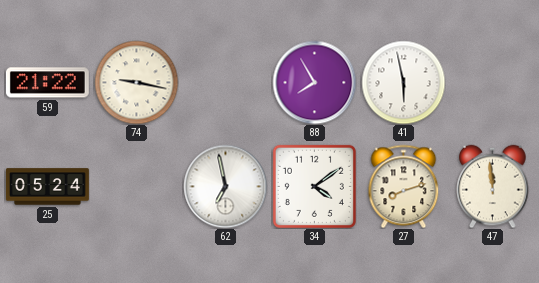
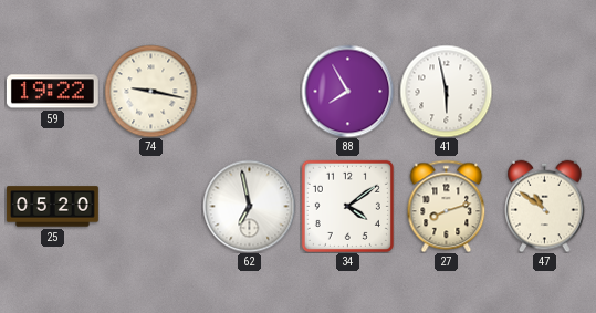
59: 21:22 -> 19:22 (52, 92)
25: 05:24 -> 05:20 (52, 207)
47: 11:59 -> 10:51 (545, 206)
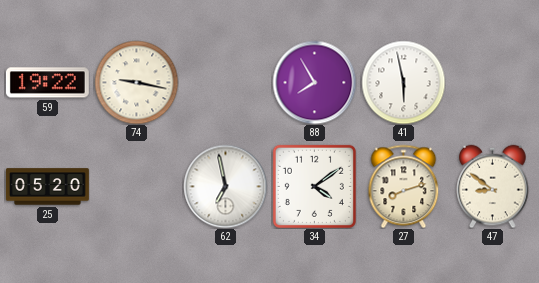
47: 10:51 -> 8:51 (493, 186)
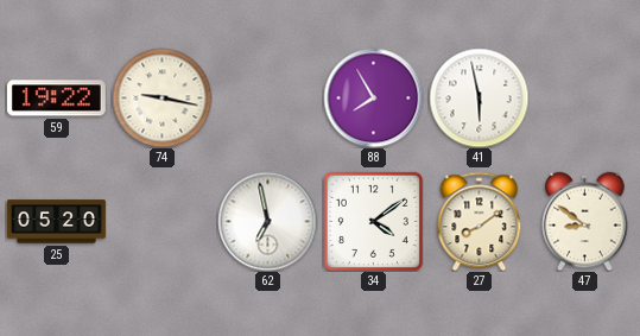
27: 8:12 -> 8:09 (480, 221)
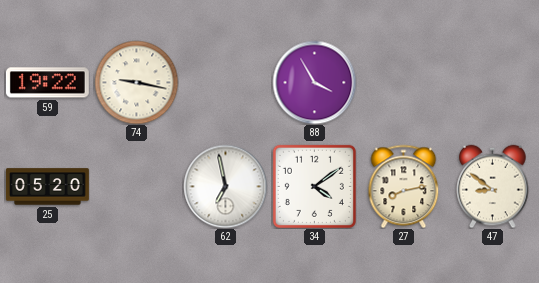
88: 7:55 -> 3:55 (314, 82)
41: 5:58 -> none (479, 97)
27: 8:09 -> 8:13 (404, 186)
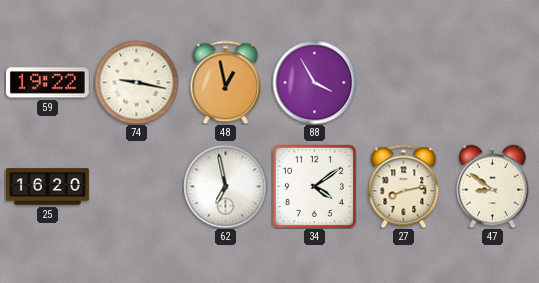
48: none -> 12:58 (226, 82)
25: 05:20 -> 16:20 (47, 187)
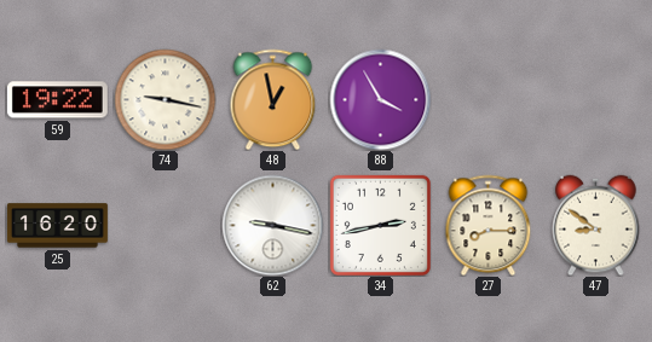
62: 6:58 -> 9:17 (272, 225)
34: 4:09 -> 2:43 (380, 225)
27: 8:13 -> 8:15 (489, 225)
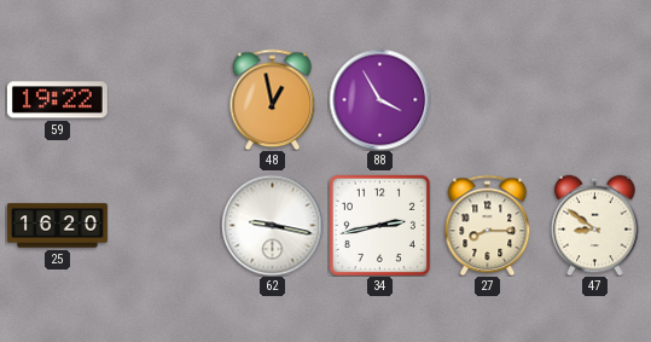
74: 9:17 -> none (165, 99)
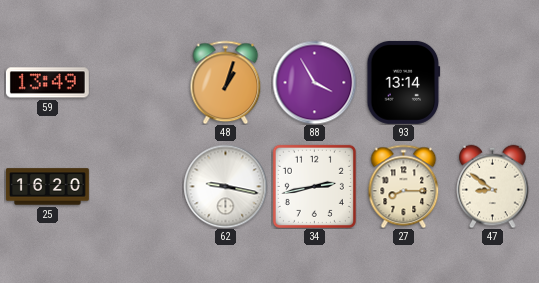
59: 19:22 -> 13:49 (47, 83)
48: 12:58 -> 1:03 (226, 82)
93: none -> 13:14 (404, 82)
